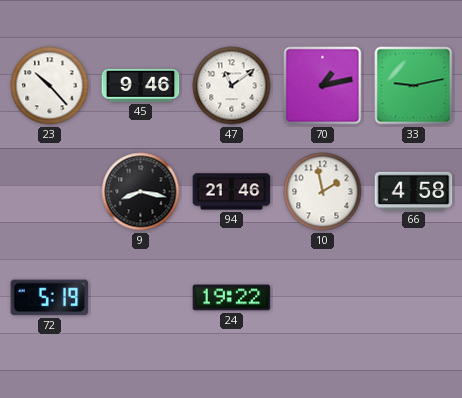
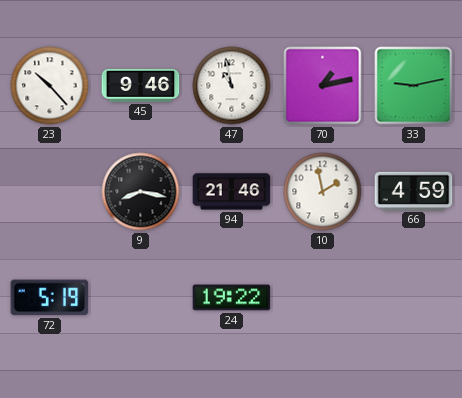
47: 11:09 -> 10:58 (232, 86)
66: 4:58 -> 4:59 (414, 191)
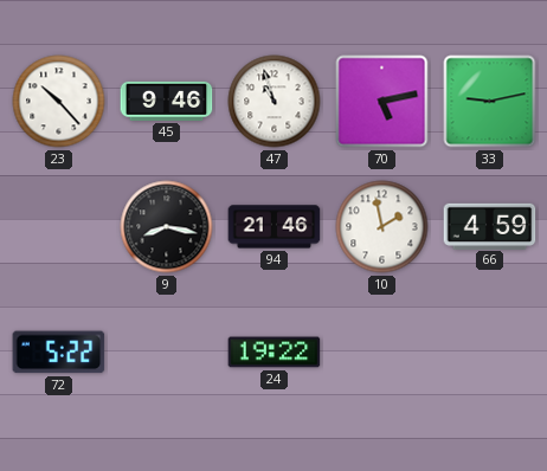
47: 10:58 -> 10:57 (275, 102)
70: 1:13 -> 5:13 (382, 102)
72: 5:19 -> 5:22 (59, 353)
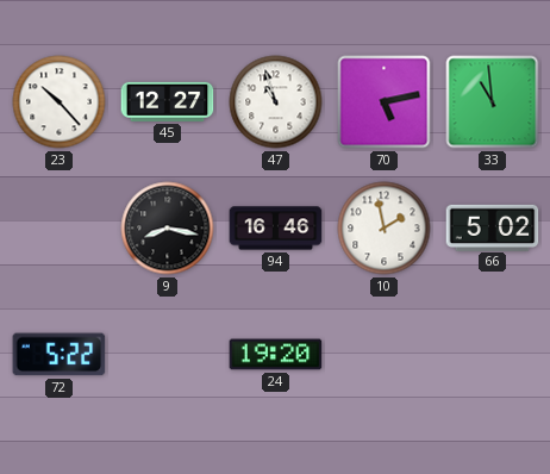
45: 9:46 -> 12:27 (168, 101)
33: 9:13 -> 10:59 (493, 102)
94: 21:46 -> 16:46 (276, 229)
66: 4:59 -> 5:02 (493, 227)
24: 19:22 -> 19:20 (276, 355)
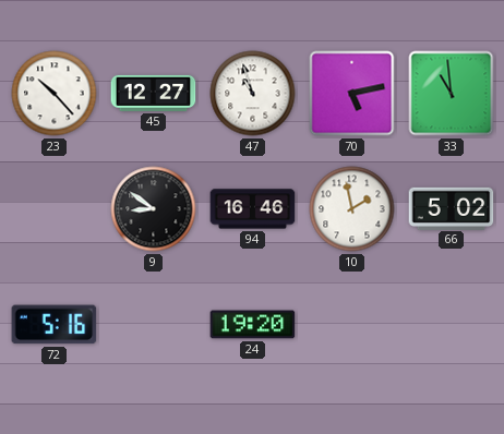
9: 8:17 -> 8:51 (154, 209)
72: 5:22 -> 5:16 (55, 325)
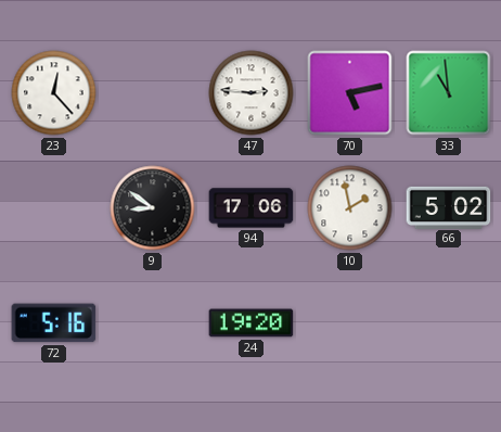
23: 10:23 -> 12:23 (54, 93)
45: 12:27 -> none (154, 93)
47: 10:57 -> 2:46 (252, 93)
94: 16:46 -> 17:06 (252, 208)
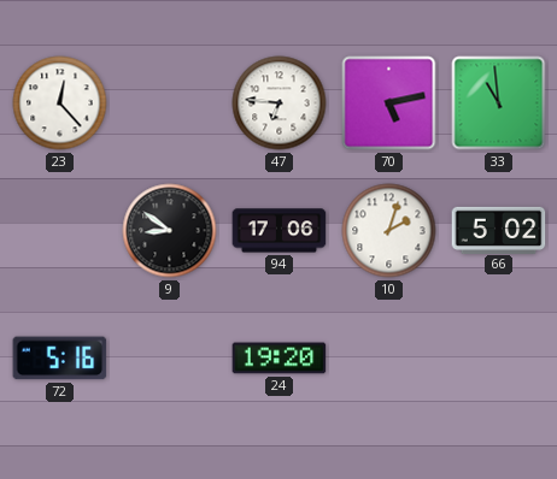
47: 2:46 -> 6:46 (280, 104)
10: 1:58 -> 2:03 (389, 231)
